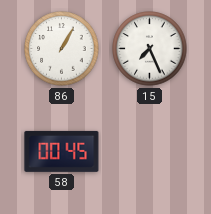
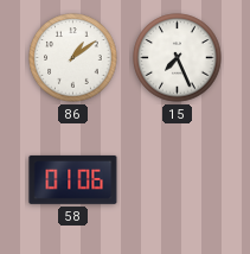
86: 1:05 -> 1:09 (73, 58)
58: 00:45 -> 01:06 (73, 179)
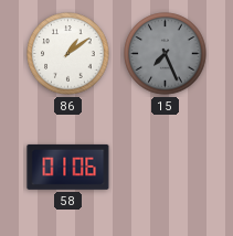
15 dial: white -> grey (166, 54)
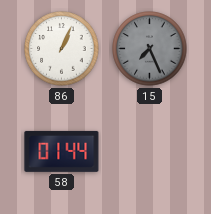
86: 1:09 -> 1:04 (62, 49)
58: 01:06 -> 01:44 (62, 151)
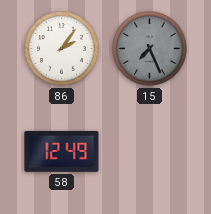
86: 1:04 -> 2:06 (62, 49)
58: 01:44 -> 12:49 (62, 151)
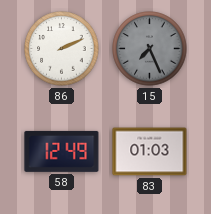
86: 2:06 -> 2:11 (62, 49)
83: none -> 01:03 (150, 152)
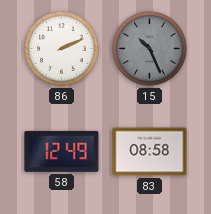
15: 7:26 -> 10:26 (150, 49)
83: 01:03 -> 08:58 (150, 152)
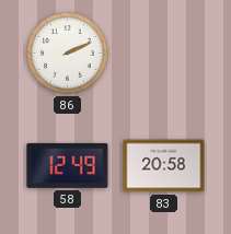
15: 10:26 -> none (150, 49)
83: 08:58 -> 20:58 (164, 166)
